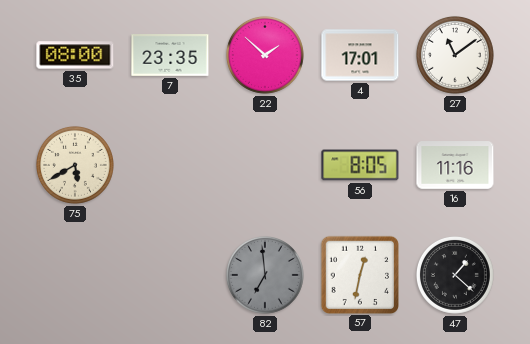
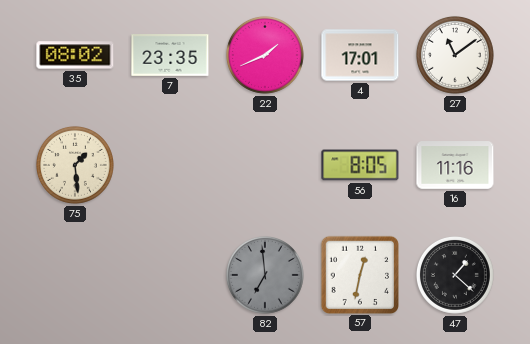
35: 08:00 -> 08:02 (75, 55)
22: 1:52 -> 1:41 (265, 55)
75: 5:40 -> 1:29 (75, 165)
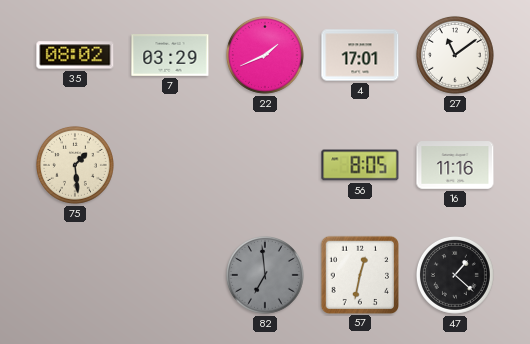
7: 23:35 -> 03:29 (170, 56)
